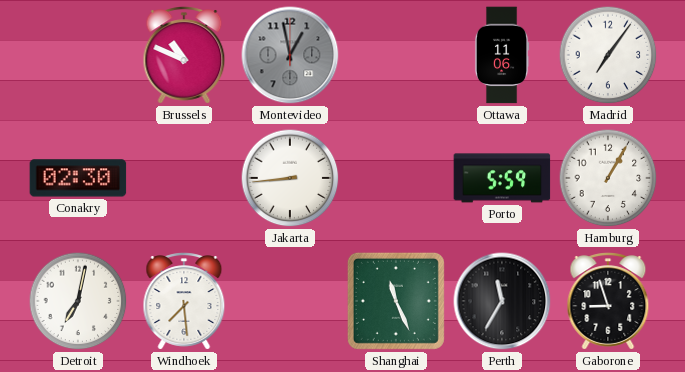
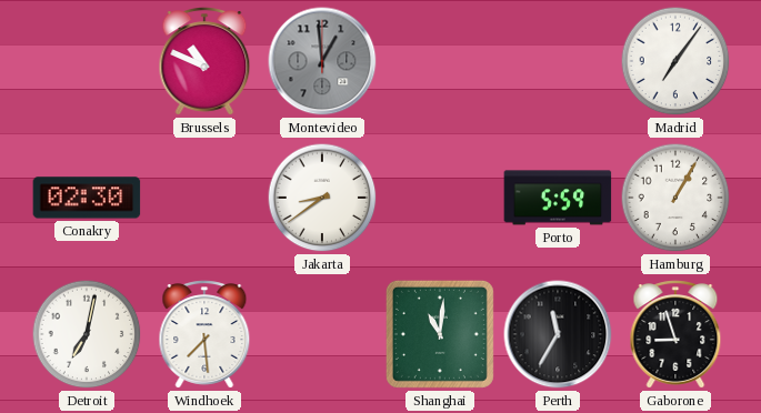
Montevideo: 12:58 -> 12:59 (322, 61)
Ottawa: 11:06 -> none (502, 55)
Jakarta: 8:44 -> 8:39 (322, 198)
Shanghai: 11:26 -> 11:01 (440, 334)
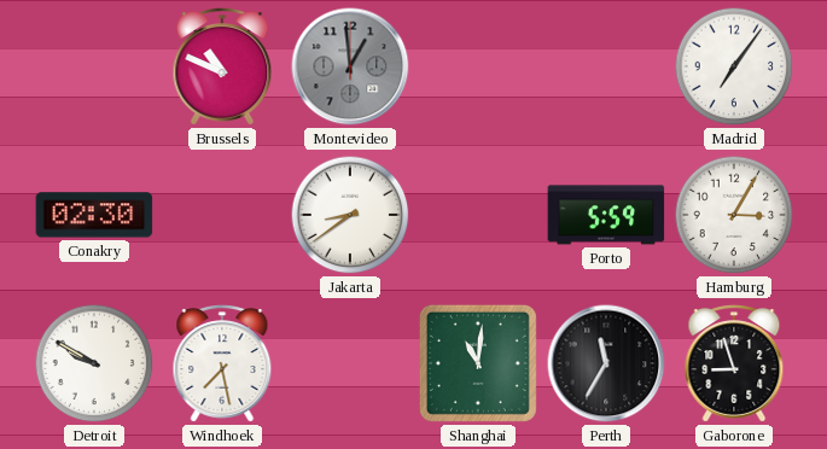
Hamburg: 1:05 -> 3:05 (734, 215)
Detroit: 7:02 -> 9:50 (94, 363)
Windhoek: 7:29 -> 7:28 (222, 363)
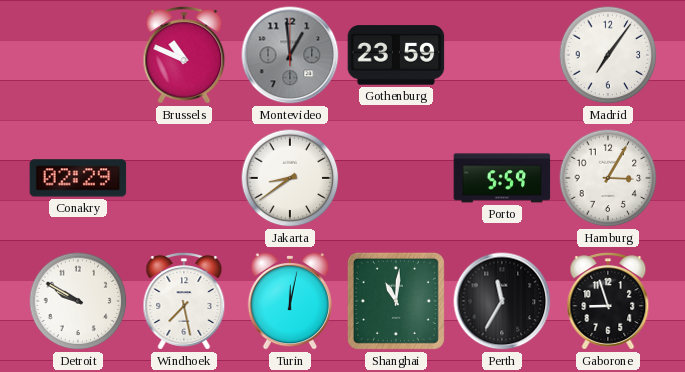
Gothenburg: none -> 23:59 (396, 55)
Conakry: 02:30 -> 02:29 (78, 178)
Turin: none -> 12:02 (290, 301)
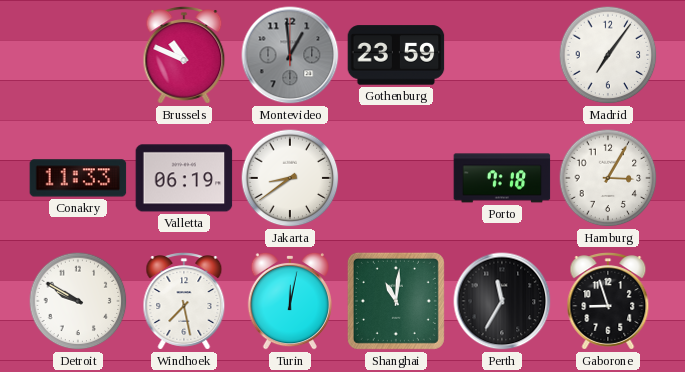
Conakry: 02:29 -> 11:33 (78, 178)
Valletta: none -> 06:19 (184, 178)
Porto: 5:59 -> 7:18 (502, 178)
